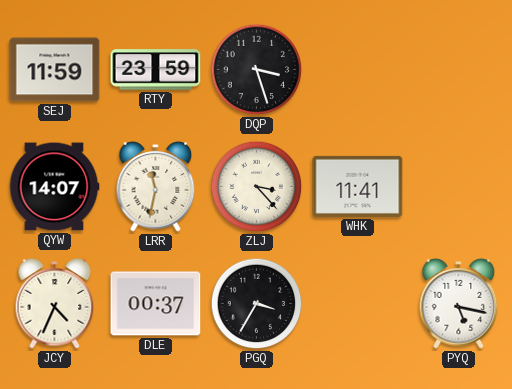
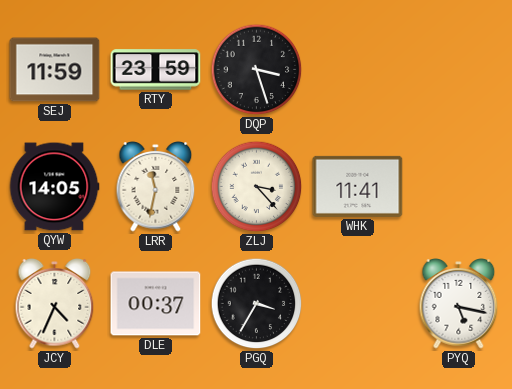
QYW: 14:07 -> 14:05 (54, 187)
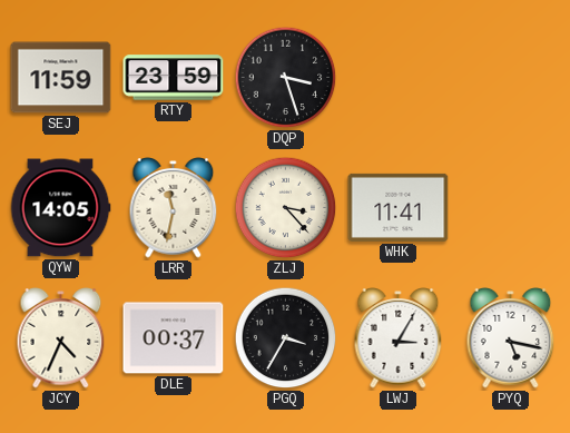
LWJ: none -> 3:05 (399, 338)
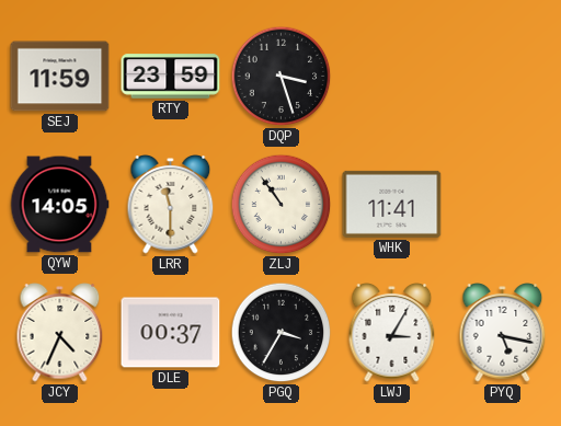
LRR: 11:32 -> 11:30 (171, 205)
ZLJ: 3:23 -> 10:54 (282, 205)
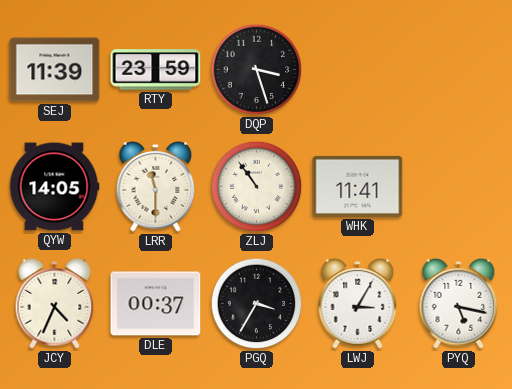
SEJ: 11:59 -> 11:39 (55, 70)
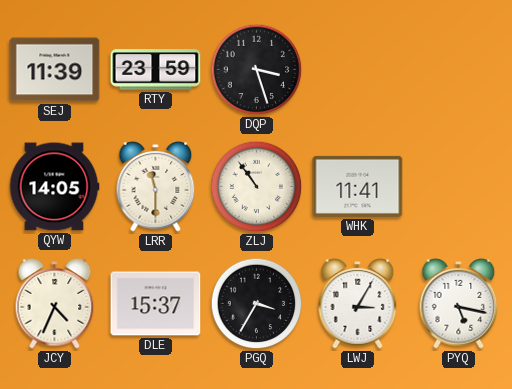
DLE: 00:37 -> 15:37 (156, 304)
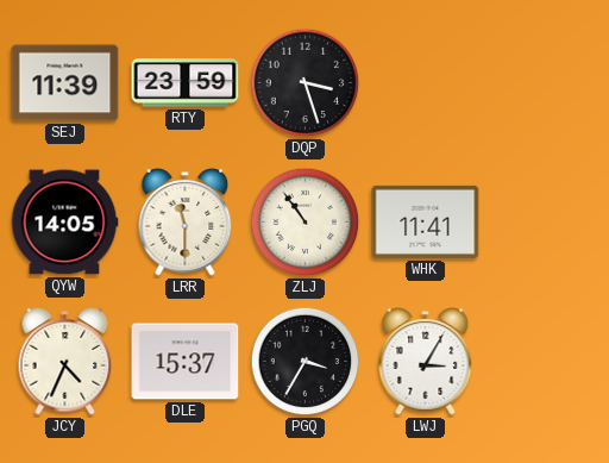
PYQ: 5:17 -> none (459, 304)
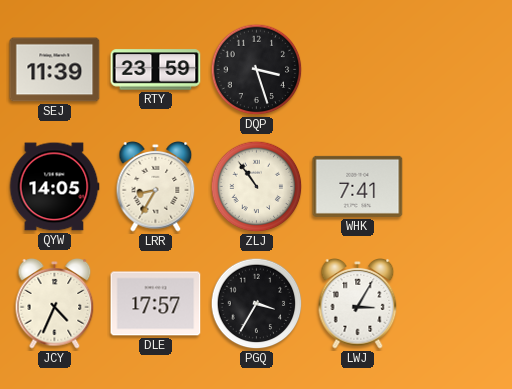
LRR: 11:30 -> 8:35 (156, 187)
WHK: 11:41 -> 7:41 (358, 186)
DLE: 15:37 -> 17:57 (156, 304)
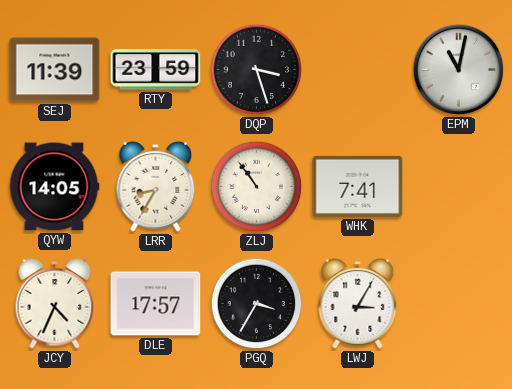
EPM: none -> 11:02 (459, 70)
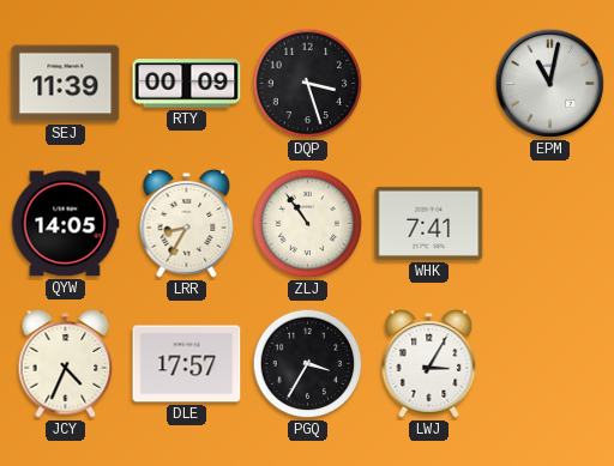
RTY: 23:59 -> 00:09 (187, 84)
